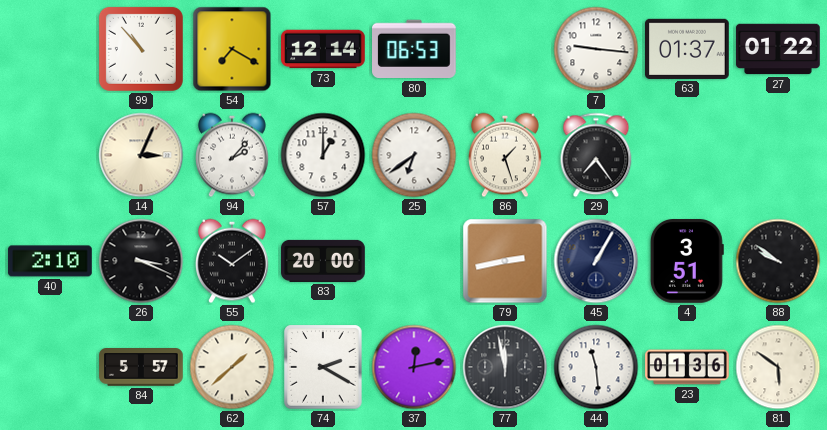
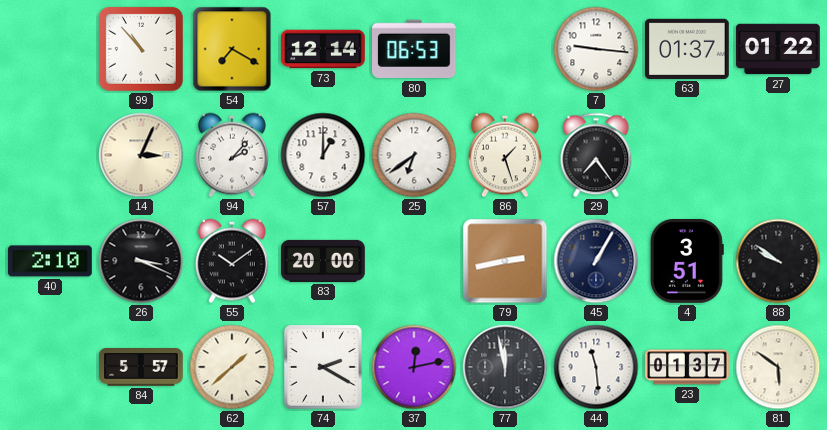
23: 01:36 -> 01:37 (687, 367)
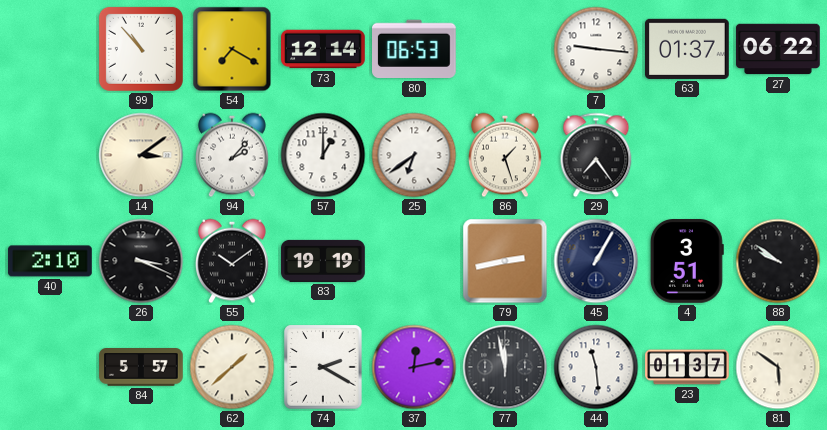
27: 01:22 -> 06:22 (778, 49)
14: 3:04 -> 3:09 (141, 155)
83: 20:00 -> 19:19 (323, 261)
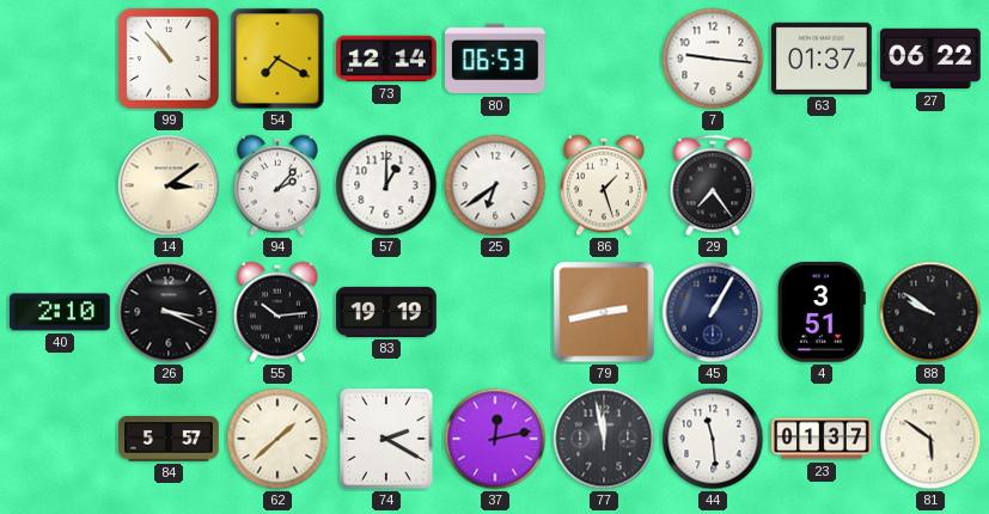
55: 10:09 -> 10:14 (279, 312)
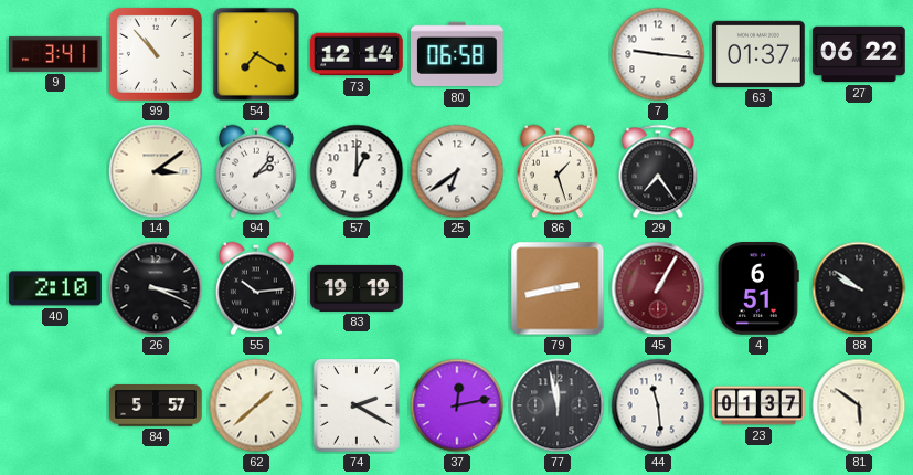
9: none -> 3:41 (55, 54)
80: 06:53 -> 06:58 (458, 54)
45 dial: navy -> burgundy (658, 288)
4: 3:51 -> 6:51 (758, 288)
